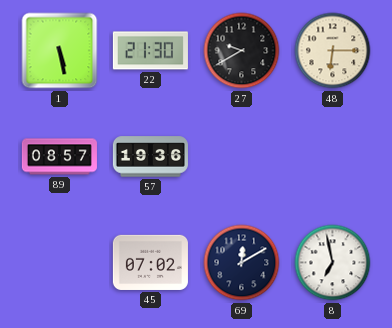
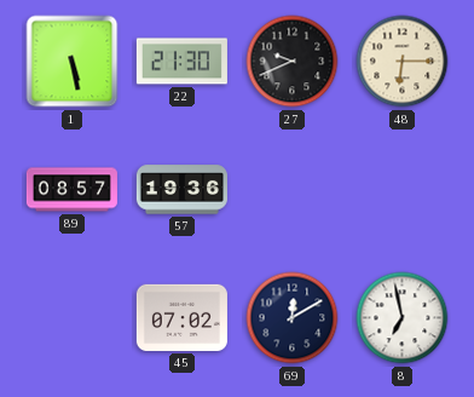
27: 9:40 -> 9:41 (293, 62)
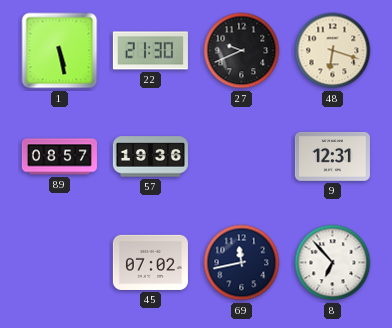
48: 6:15 -> 6:18 (333, 51)
9: none -> 12:31 (332, 157)
69: 12:10 -> 11:43 (242, 263)
8: 6:58 -> 6:53 (333, 263)
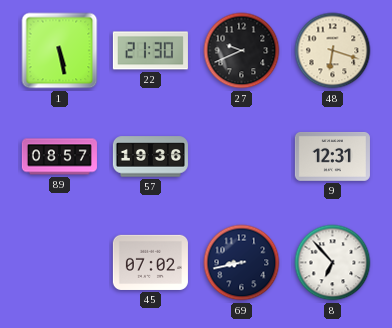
69: 11:43 -> 8:43 (242, 263)
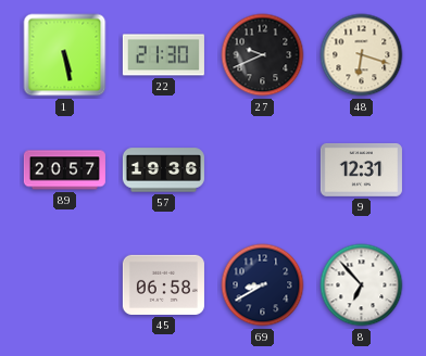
89: 08:57 -> 20:57 (64, 170)
45: 07:02 -> 06:58 (163, 284)
69: 8:43 -> 8:40 (263, 285)
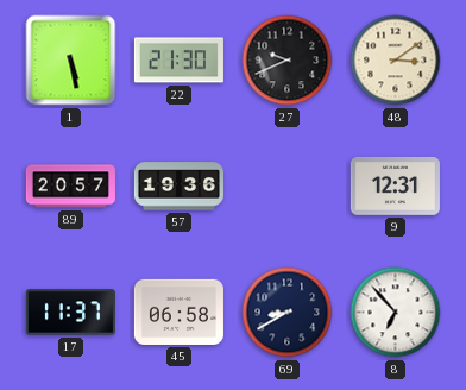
48: 6:18 -> 3:09 (396, 61)
17: none -> 11:37 (70, 313)
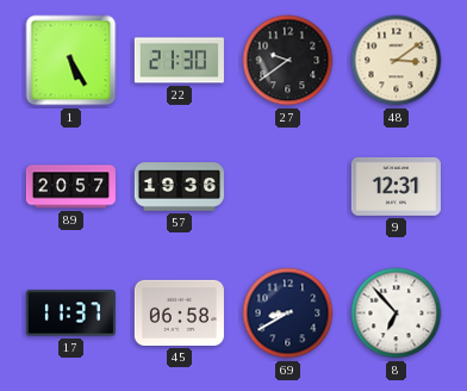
1: 5:28 -> 5:25 (71, 61)
27: 9:41 -> 9:39 (288, 61)
